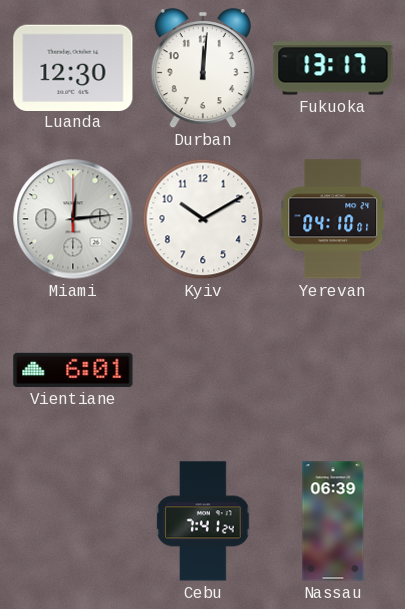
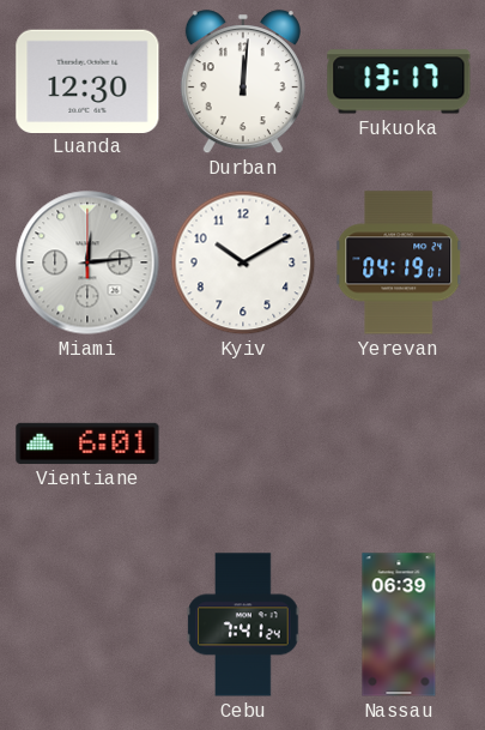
Yerevan: 04:10 -> 04:19 (400, 263)
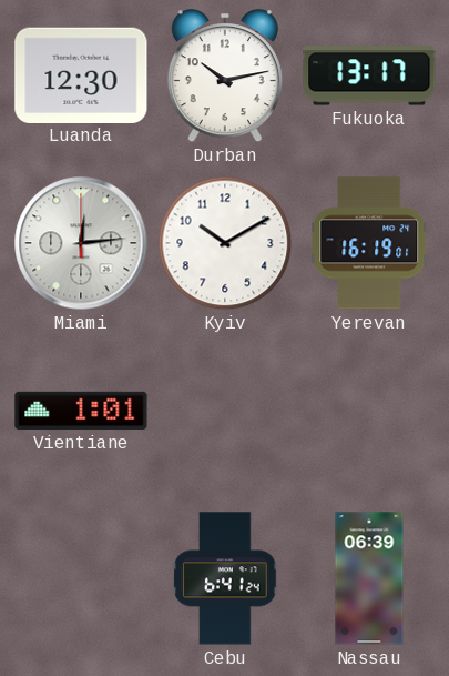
Durban: 12:01 -> 10:13 (225, 77)
Yerevan: 04:19 -> 16:19 (370, 243)
Vientiane: 6:01 -> 1:01 (81, 411)
Cebu: 7:41 -> 6:41 (225, 578)
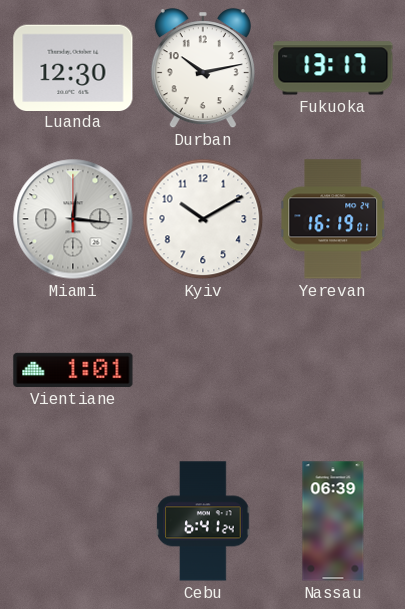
Miami: 12:14 -> 12:16 (73, 219)
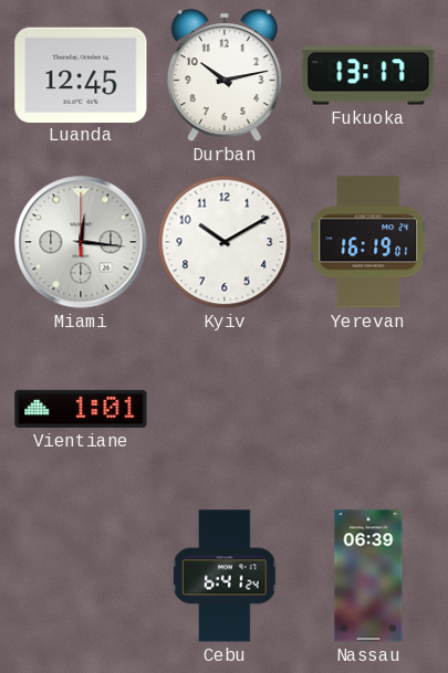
Luanda: 12:30 -> 12:45 (81, 74)
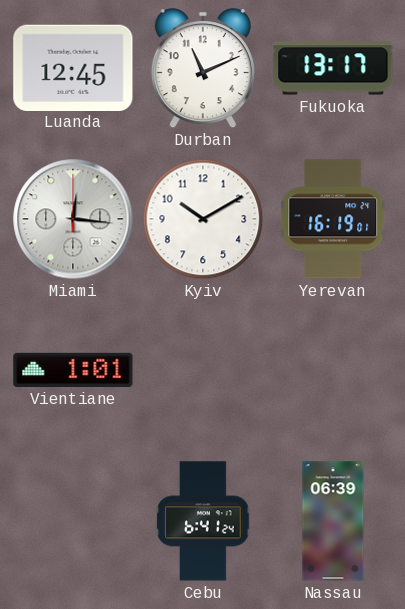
Durban: 10:13 -> 11:11 (203, 69)
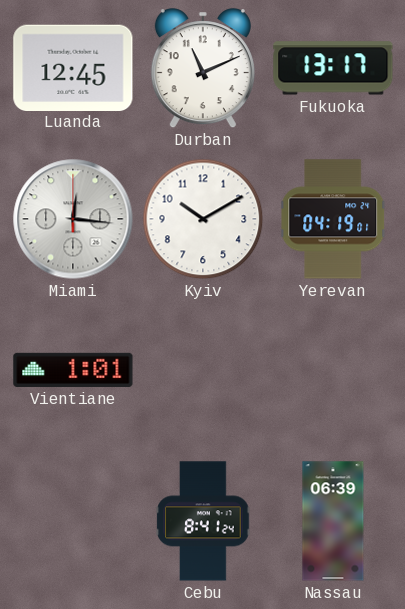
Yerevan: 16:19 -> 04:19 (334, 219)
Cebu: 6:41 -> 8:41 (203, 521)
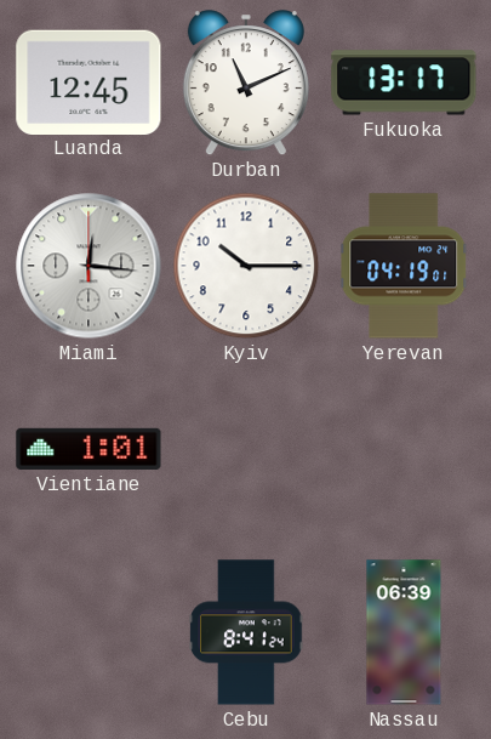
Kyiv: 10:10 -> 10:15 (246, 266)
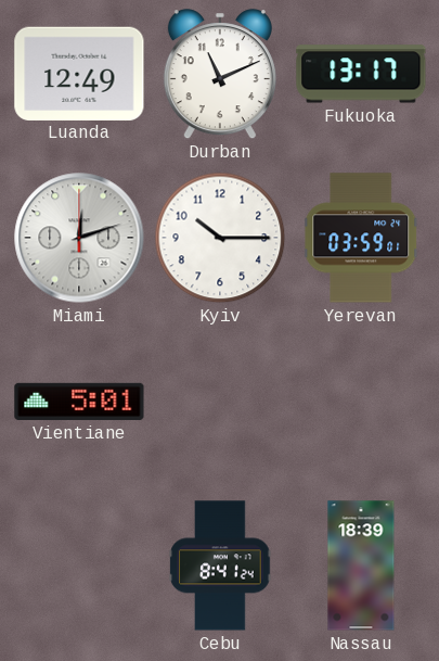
Luanda: 12:45 -> 12:49 (79, 73)
Miami: 12:16 -> 12:12 (79, 238)
Yerevan: 04:19 -> 03:59 (362, 238)
Vientiane: 1:01 -> 5:01 (79, 402)
Nassau: 06:39 -> 18:39 (361, 565)
